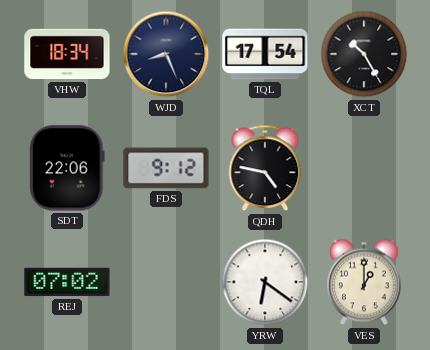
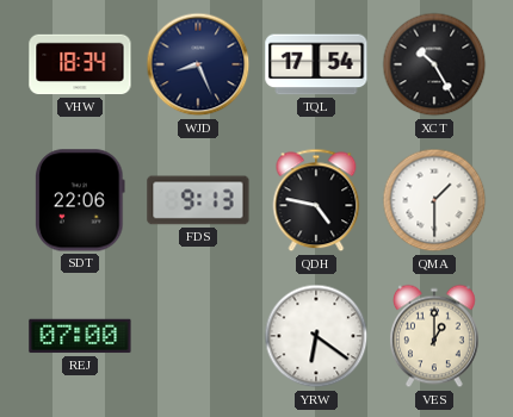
FDS: 9:12 -> 9:13 (198, 200)
QMA: none -> 1:30 (434, 200)
REJ: 07:02 -> 07:00 (80, 336)
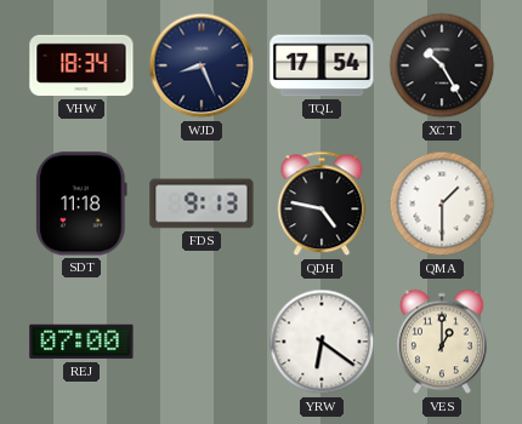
SDT: 22:06 -> 11:18 (83, 204)
